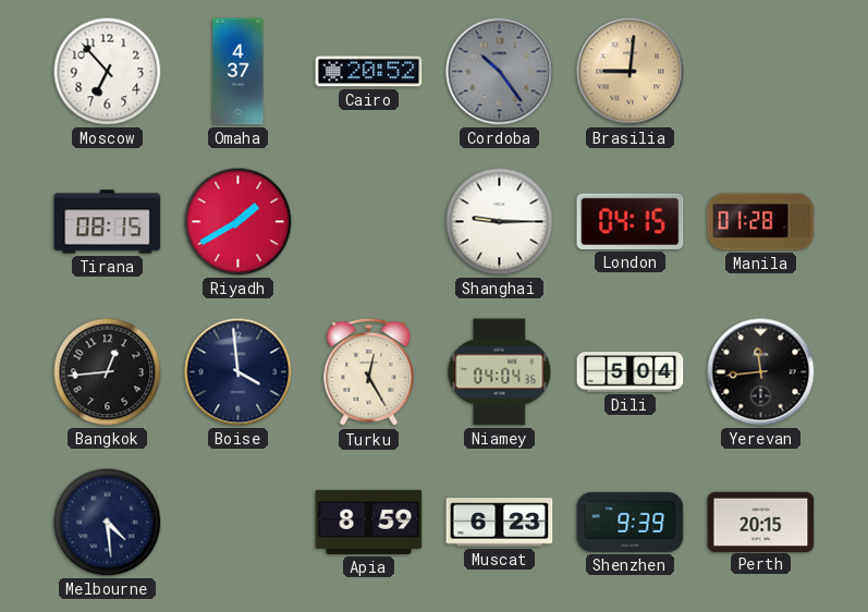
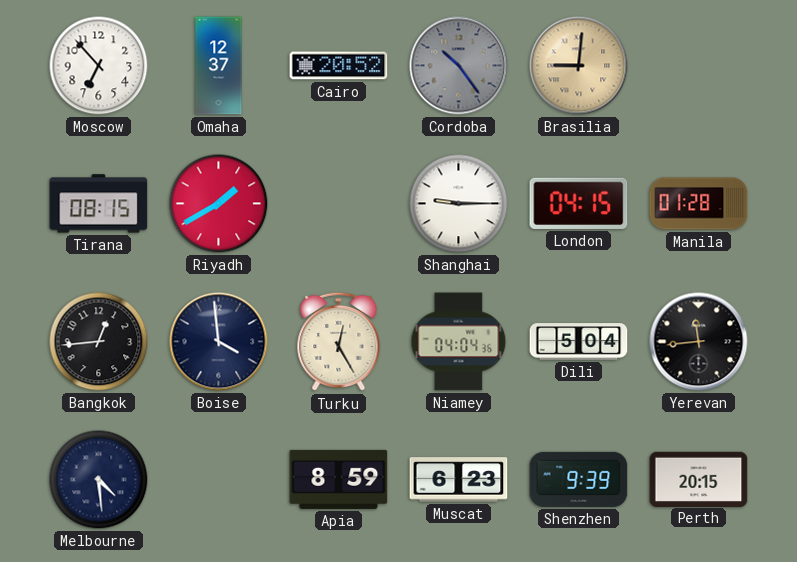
Omaha: 4:37 -> 12:37 (219, 66)
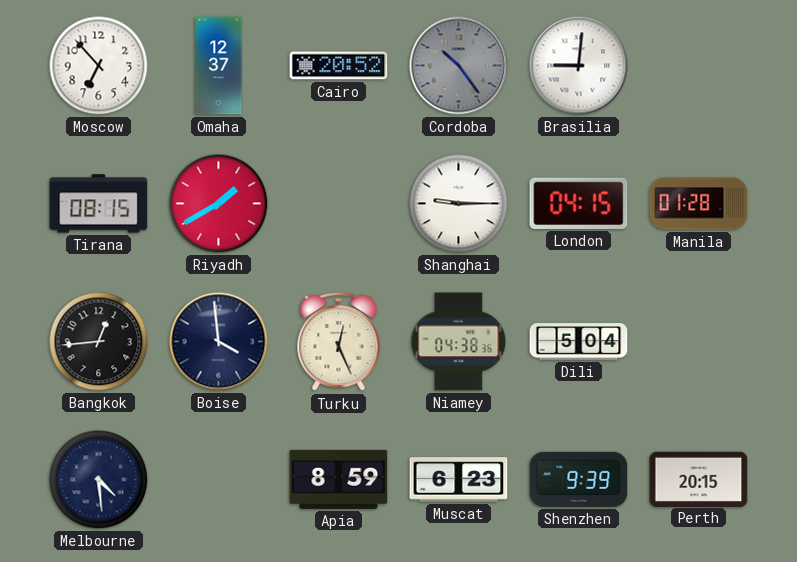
Brasilia dial: champagne -> white (579, 66)
Turku: 12:25 -> 12:26 (339, 342)
Niamey: 04:04 -> 04:38 (459, 342)
Yerevan: 11:44 -> none (699, 342)
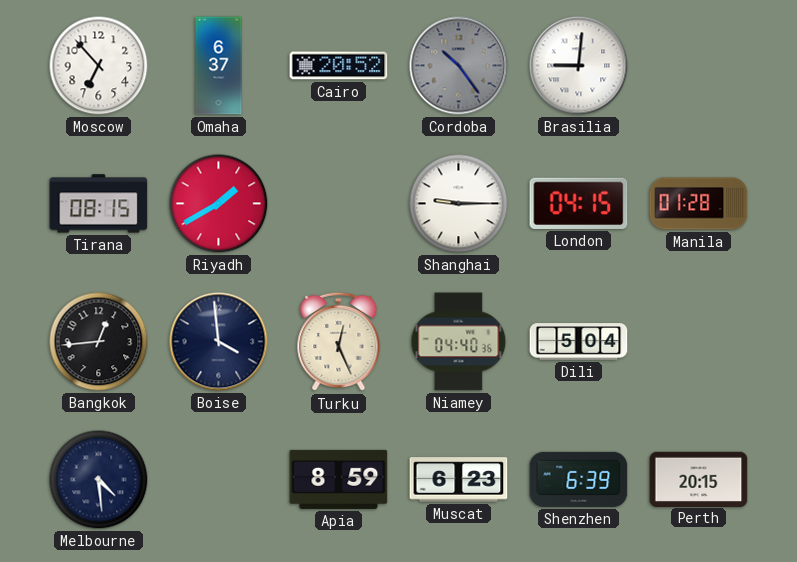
Omaha: 12:37 -> 6:37 (219, 66)
Niamey: 04:38 -> 04:40 (459, 342)
Shenzhen: 9:39 -> 6:39 (579, 479)
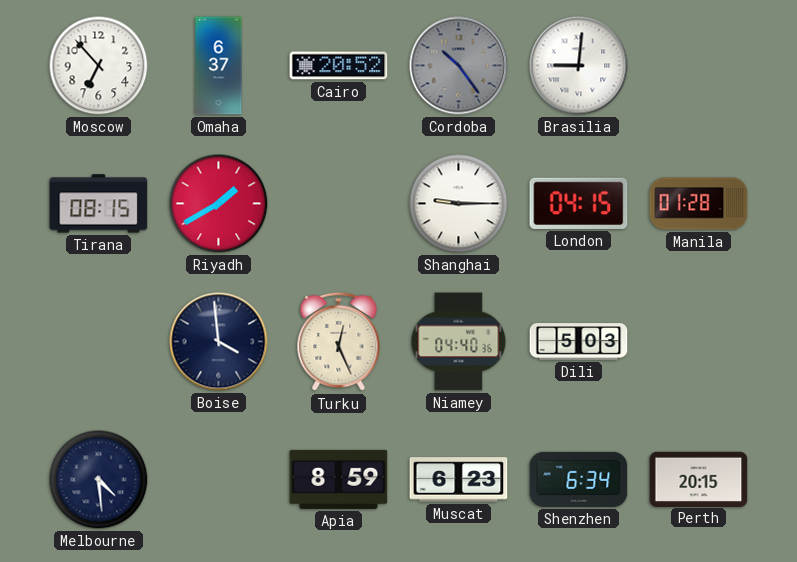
Bangkok: 12:44 -> none (99, 342)
Dili: 5:04 -> 5:03 (579, 342)
Shenzhen: 6:39 -> 6:34 (579, 479)
